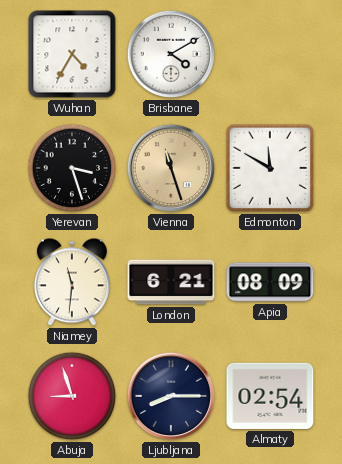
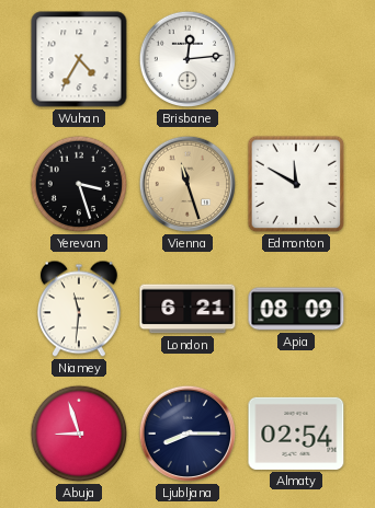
Brisbane: 4:10 -> 12:14 (187, 59)
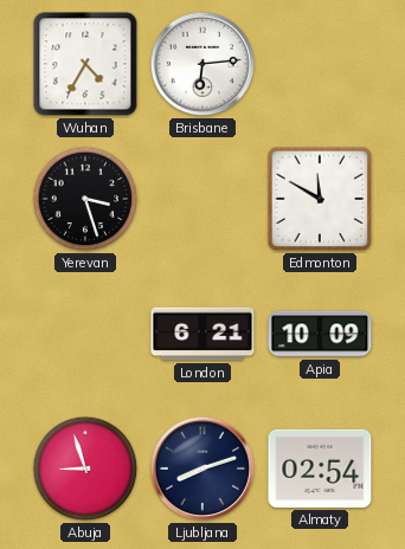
Brisbane: 12:14 -> 6:14 (202, 64)
Vienna: 11:27 -> none (187, 184)
Niamey: 11:31 -> none (79, 309)
Apia: 08:09 -> 10:09 (320, 334)
Ljubljana: 8:15 -> 8:12 (202, 469)
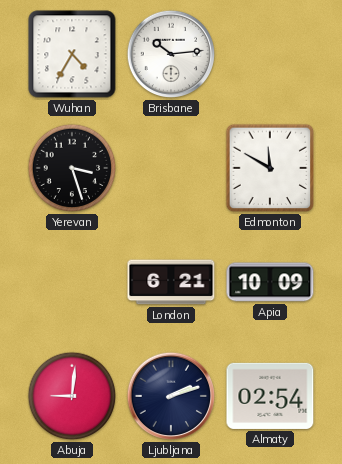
Brisbane: 6:14 -> 10:14 (171, 54)
Abuja: 8:57 -> 9:01 (72, 396)
Ljubljana: 8:12 -> 2:12 (171, 396)
